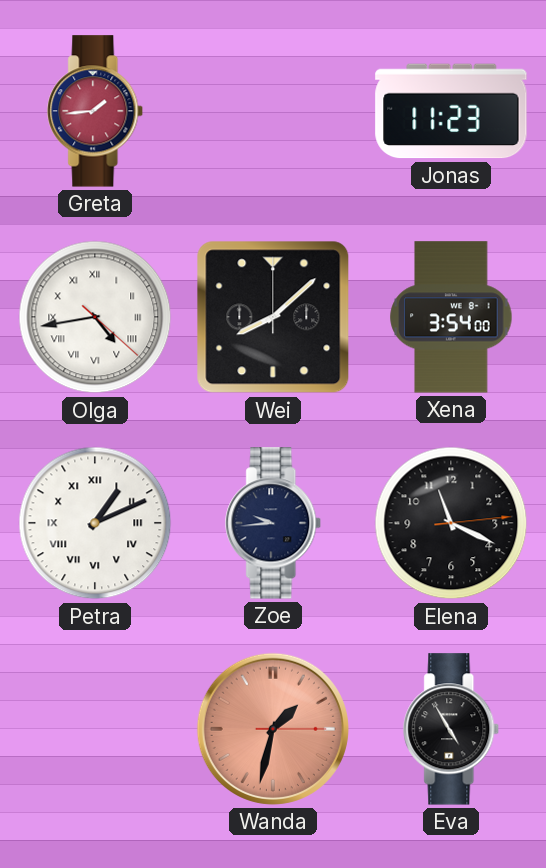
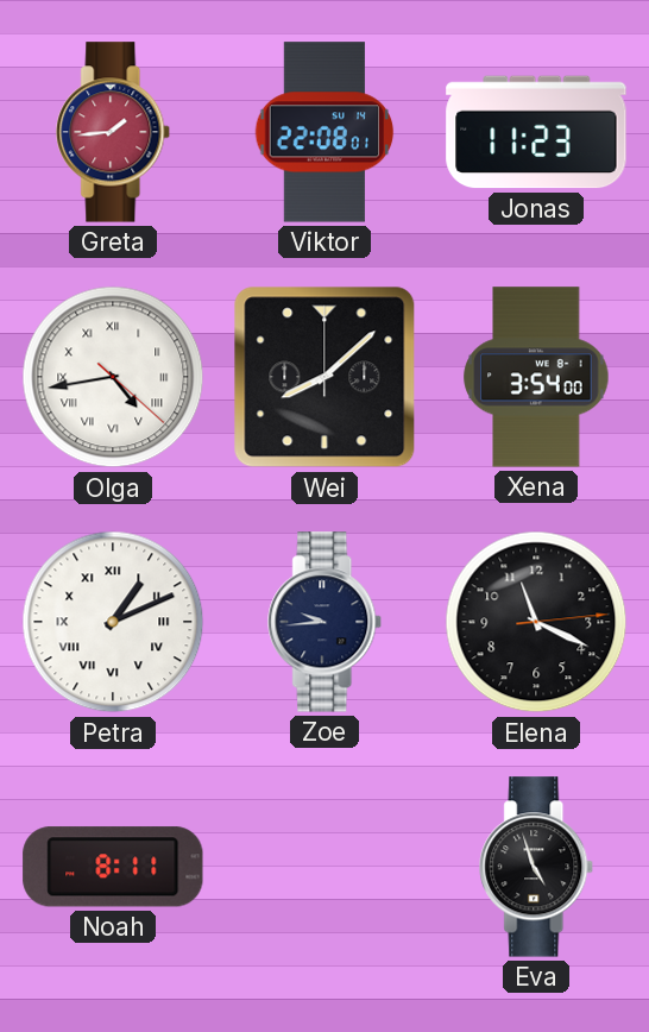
Viktor: none -> 22:08 (324, 132)
Noah: none -> 8:11 (113, 867)
Wanda: 1:32 -> none (273, 729)
Eva: 4:55 -> 4:57 (537, 867)
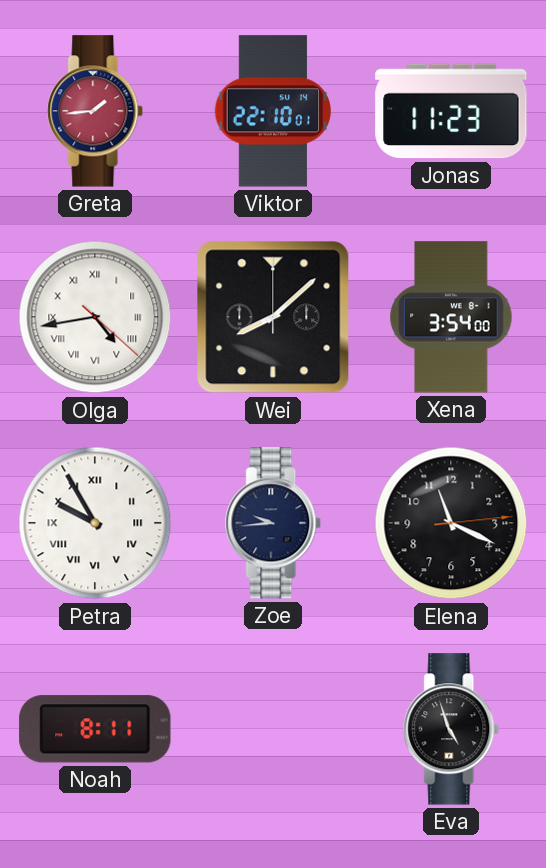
Viktor: 22:08 -> 22:10 (273, 111)
Petra: 1:11 -> 9:55 (95, 523)
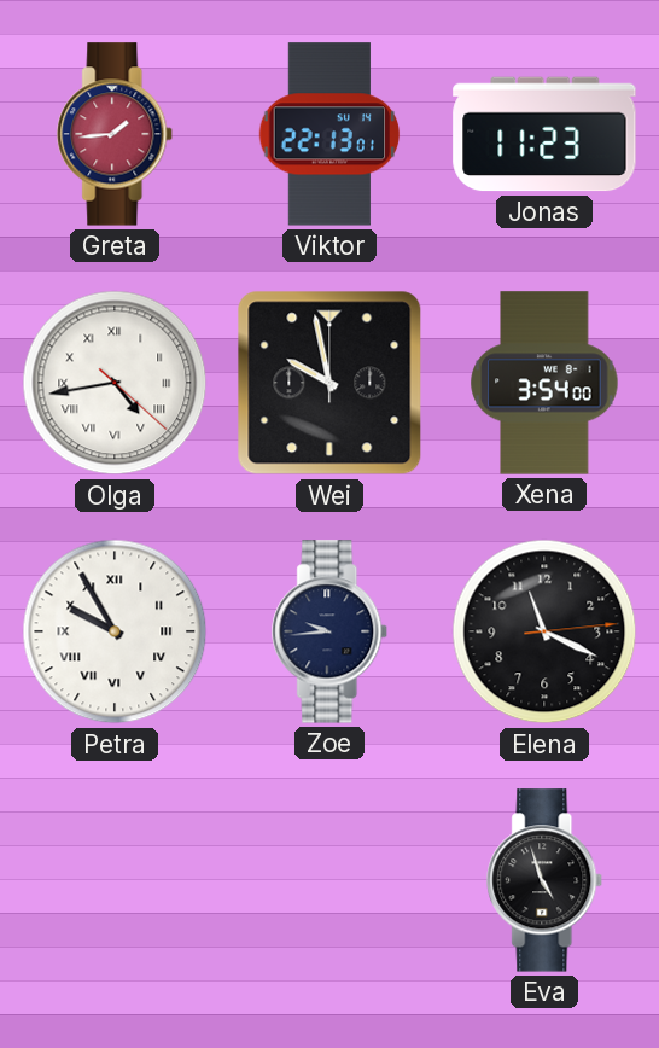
Viktor: 22:10 -> 22:13 (329, 134)
Wei: 8:08 -> 9:58 (329, 383)
Noah: 8:11 -> none (95, 729)
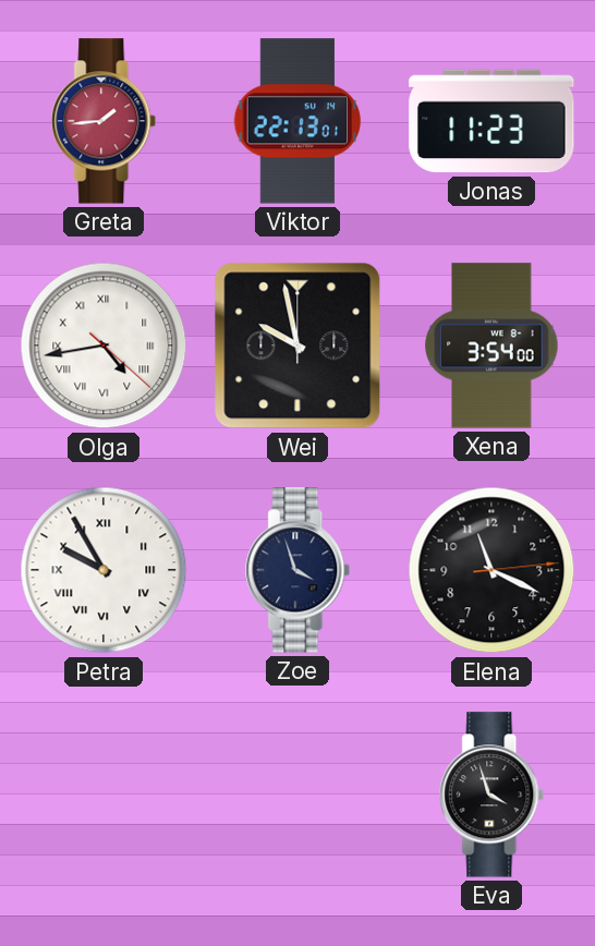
Zoe: 9:44 -> 3:57 (299, 570)
Eva: 4:57 -> 3:57 (493, 795)
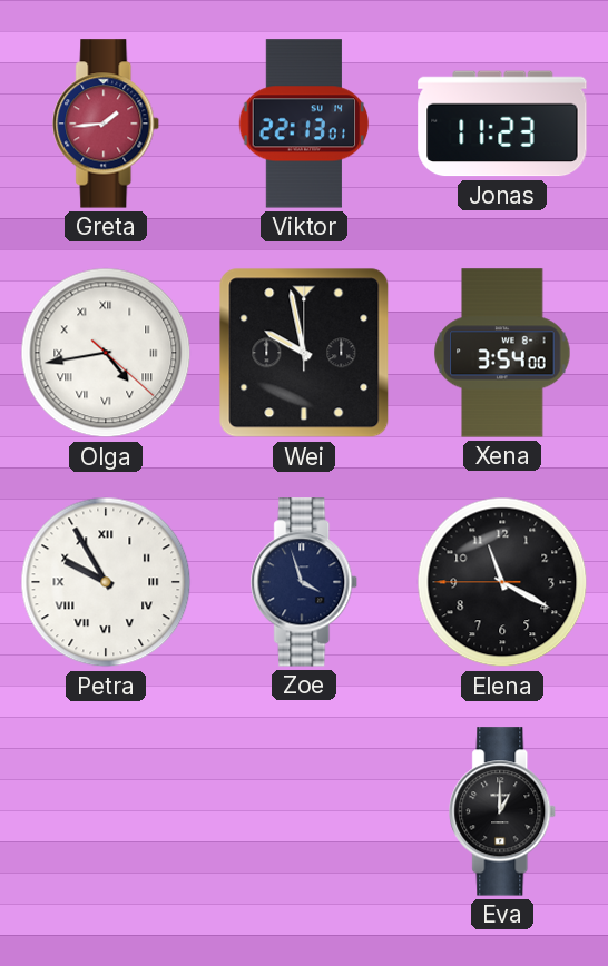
Elena: 11:19:14 -> 11:19:45 (502, 582)
Eva: 3:57 -> 1:00 (503, 811)
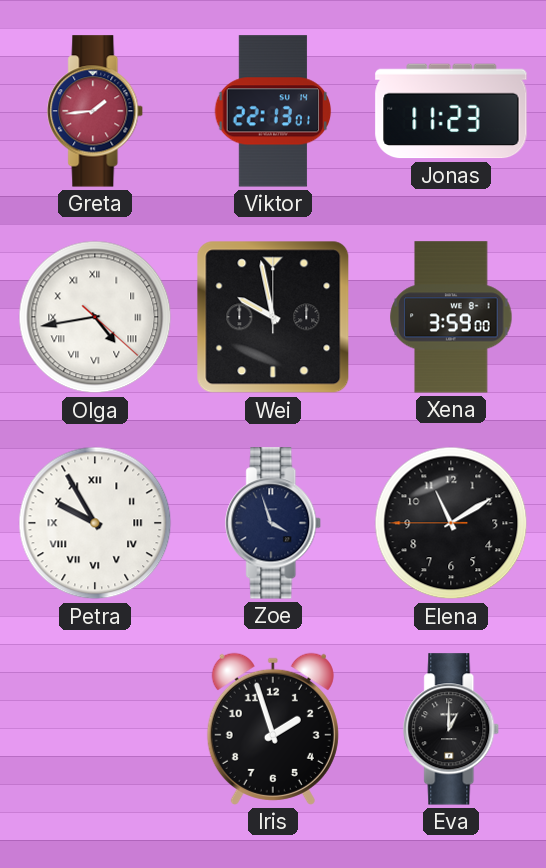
Xena: 3:54 -> 3:59 (451, 317)
Elena: 11:19 -> 11:09 (451, 523)
Iris: none -> 1:57 (273, 729)
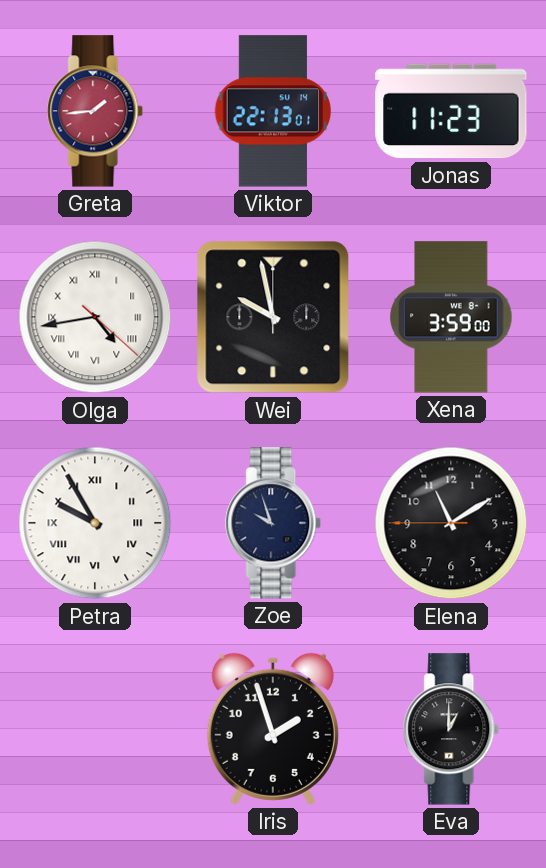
Zoe: 3:57 -> 9:57 (274, 523)
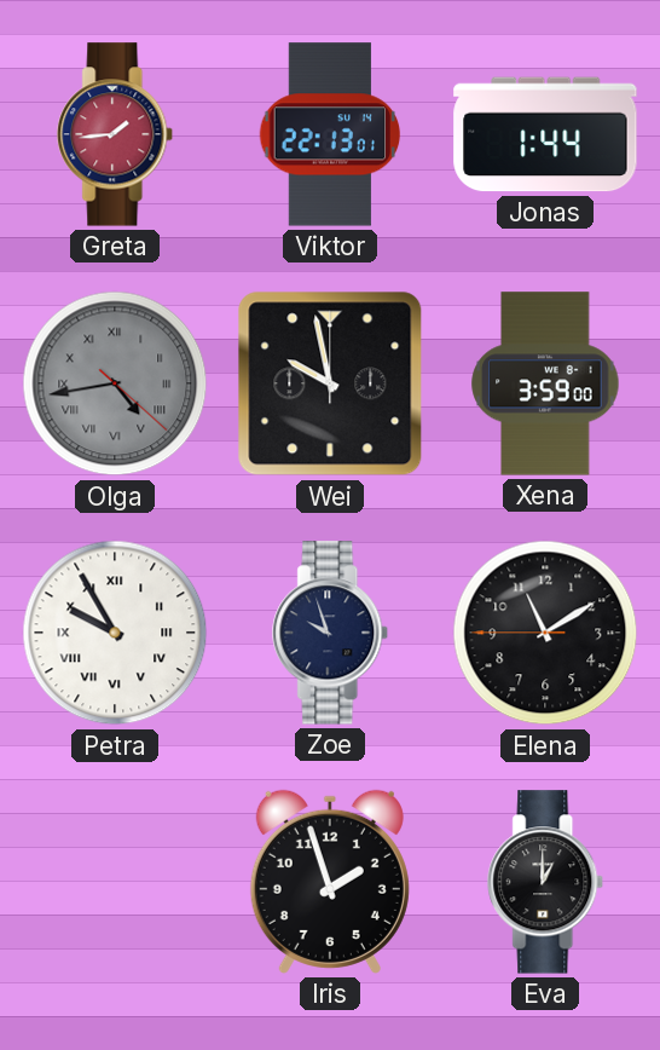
Jonas: 11:23 -> 1:44 (545, 134)
Olga dial: white -> grey (115, 383)
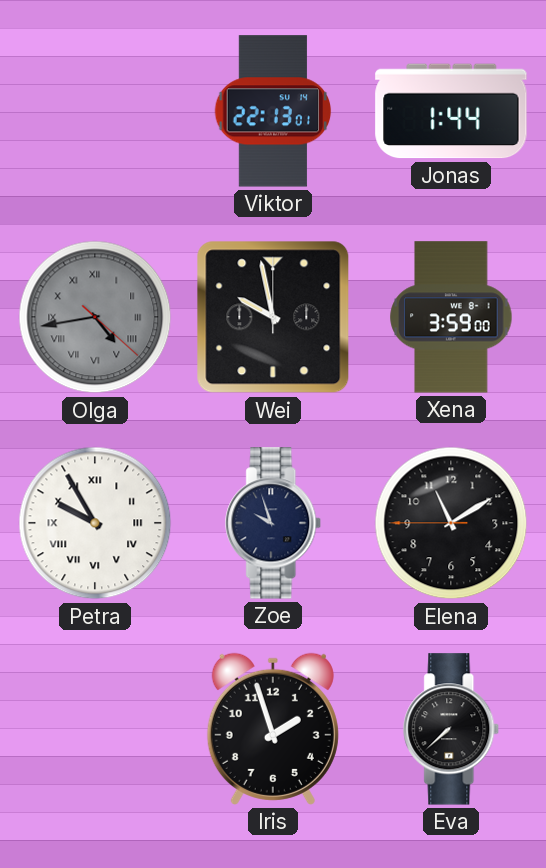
Greta: 1:44 -> none (116, 134)
Eva: 1:00 -> 7:38 (452, 729)
